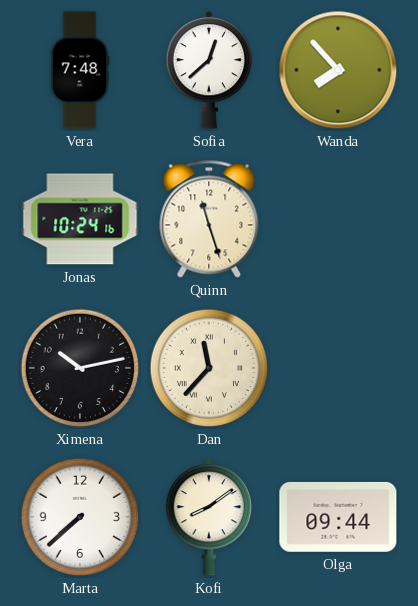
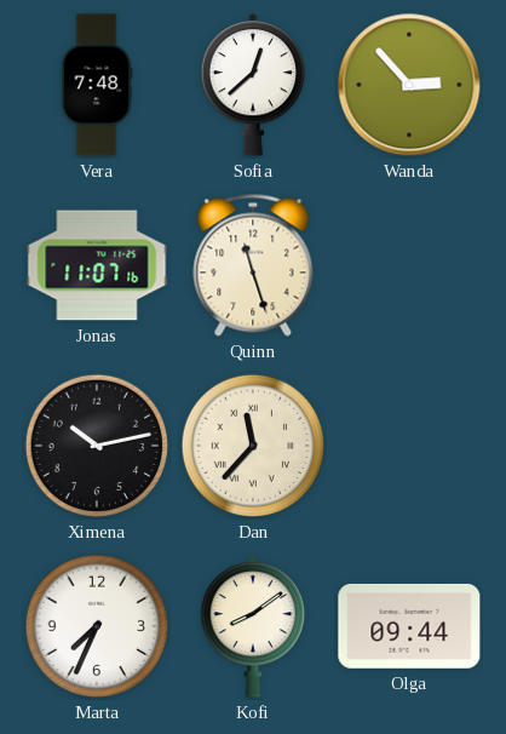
Wanda: 7:53 -> 2:53 (409, 85)
Jonas: 10:24 -> 11:07 (97, 265)
Marta: 7:38 -> 7:34 (97, 626)
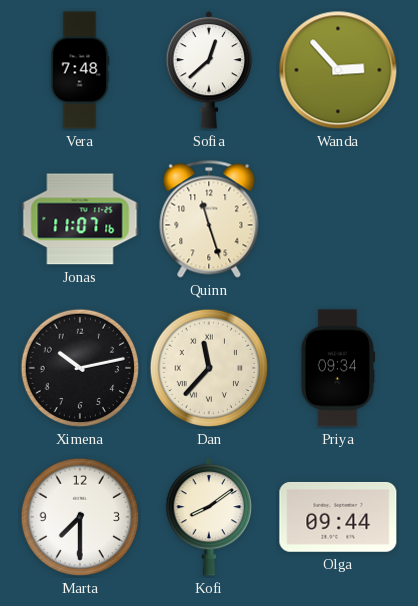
Priya: none -> 09:34 (337, 368)
Marta: 7:34 -> 7:30 (80, 517)
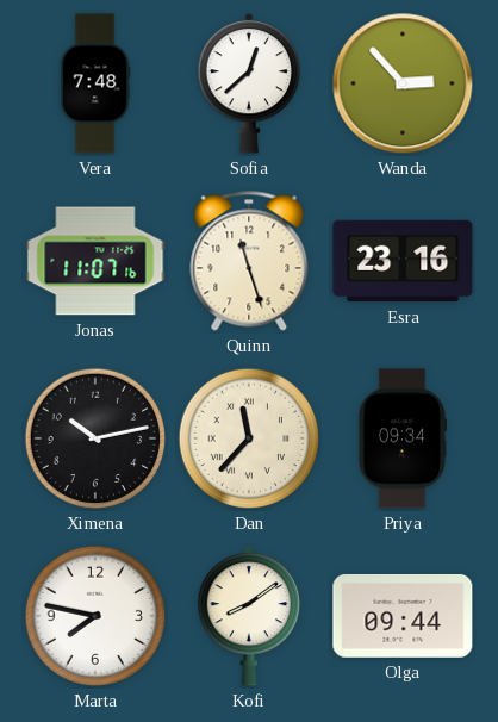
Esra: none -> 23:16 (403, 261)
Marta: 7:30 -> 7:47 (95, 616)
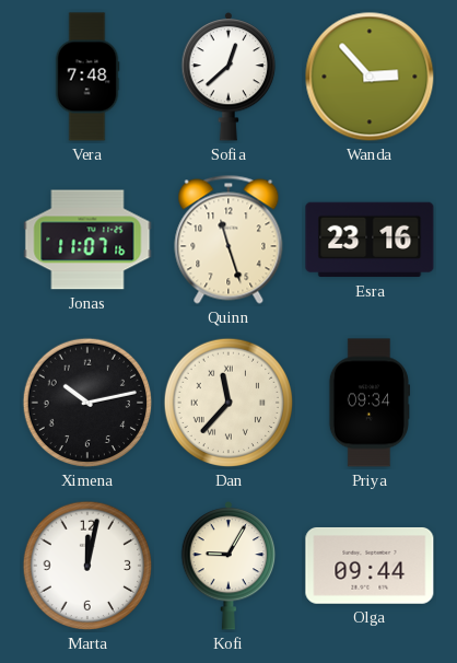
Marta: 7:47 -> 12:02 (87, 566)
Kofi: 8:09 -> 9:05 (228, 567)
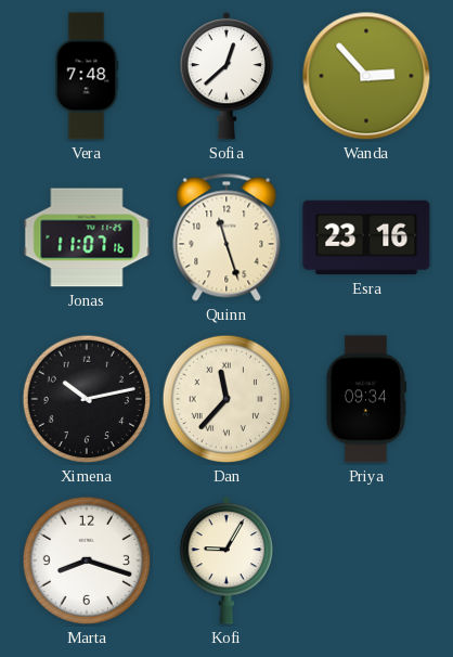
Marta: 12:02 -> 8:18 (87, 561)
Olga: 09:44 -> none (370, 566)
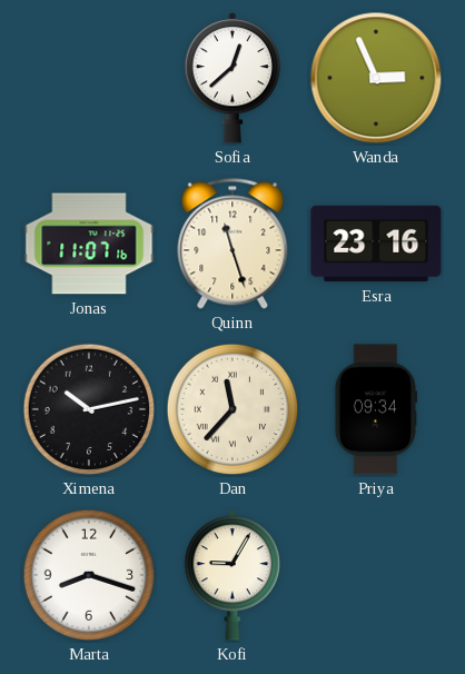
Vera: 7:48 -> none (87, 76)
Wanda: 2:53 -> 2:56 (376, 78)
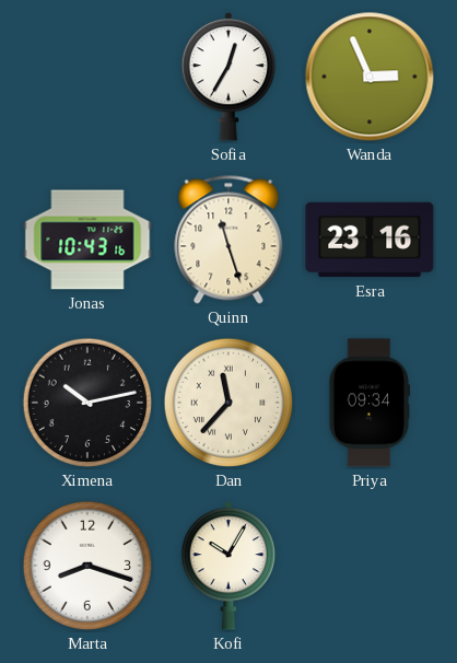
Sofia: 12:38 -> 12:35 (228, 78)
Jonas: 11:07 -> 10:43 (87, 240)
Kofi: 9:05 -> 10:05 (228, 567)
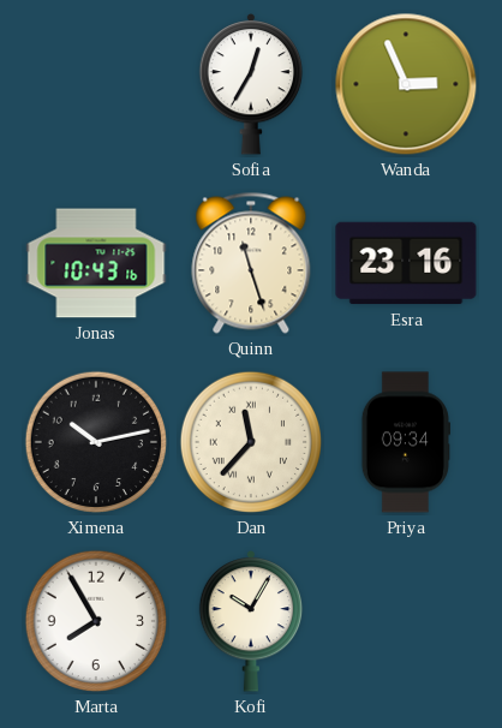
Marta: 8:18 -> 7:55 (96, 621)
